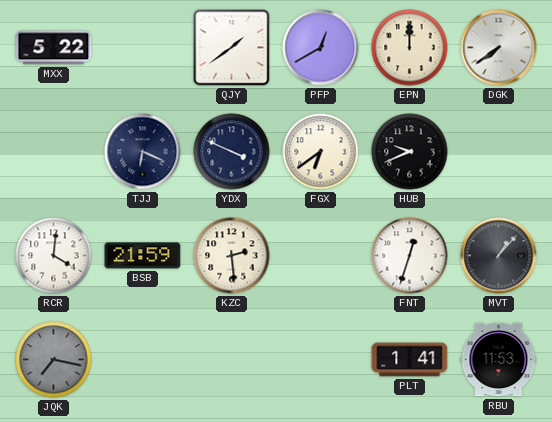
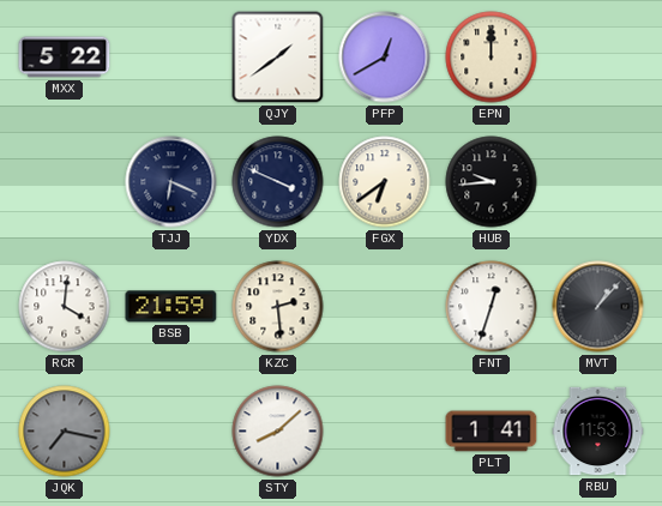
DGK: 7:39 -> none (499, 48)
HUB: 9:41 -> 9:44 (492, 182)
STY: none -> 8:08 (278, 432)
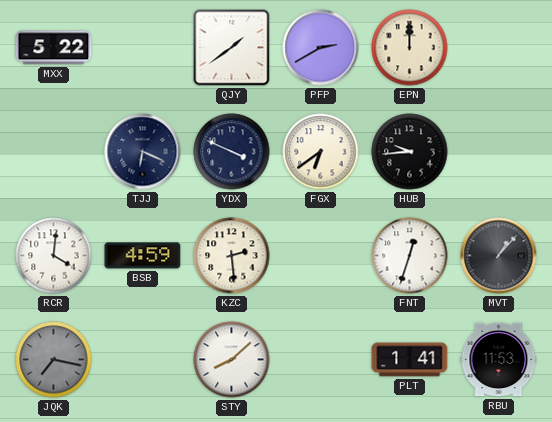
PFP: 12:40 -> 2:40 (321, 48)
BSB: 21:59 -> 4:59 (143, 256)
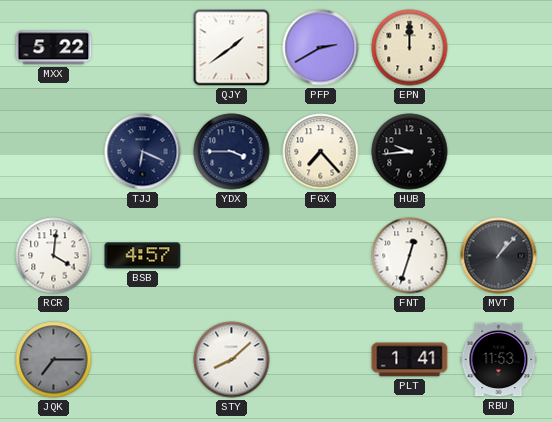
YDX: 3:49 -> 3:45 (232, 152)
FGX: 6:39 -> 7:23 (321, 152)
BSB: 4:59 -> 4:57 (143, 256)
KZC: 2:29 -> none (232, 256)
JQK: 7:17 -> 7:15 (54, 360)
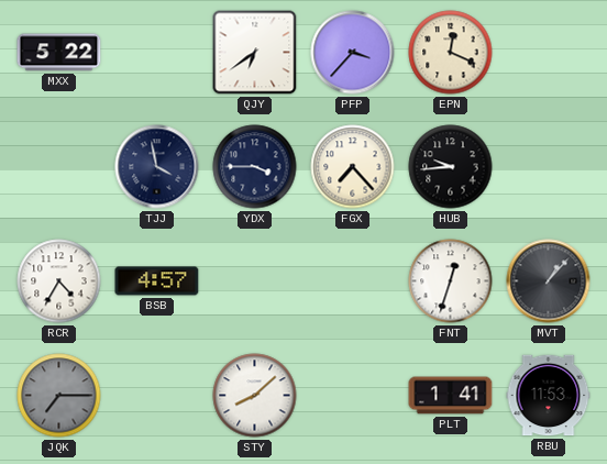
QJY: 1:39 -> 6:39 (255, 53)
PFP: 2:40 -> 3:37 (353, 53)
EPN: 12:00 -> 12:19 (451, 53)
TJJ: 6:19 -> 3:58 (157, 167)
RCR: 4:01 -> 4:35 (59, 281)
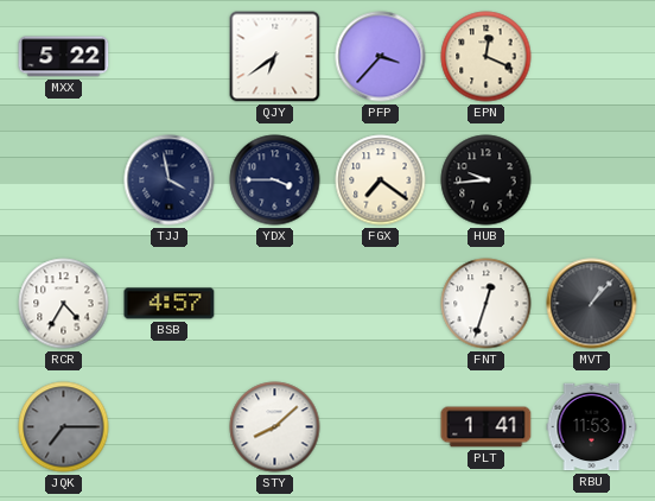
FGX: 7:23 -> 7:21 (381, 180)
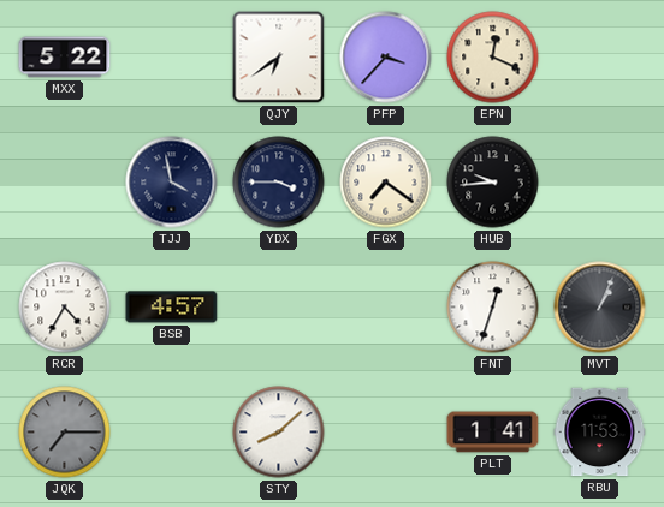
MVT: 1:07 -> 1:04 (600, 308)
